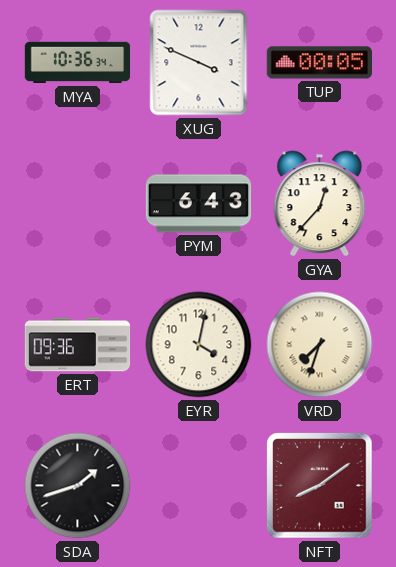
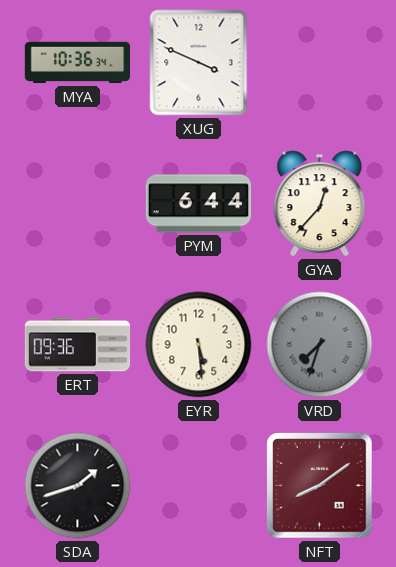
TUP: 00:05 -> none (319, 63)
PYM: 6:43 -> 6:44 (199, 204)
EYR: 4:02 -> 5:29 (199, 345)
VRD dial: cream -> grey (320, 345)
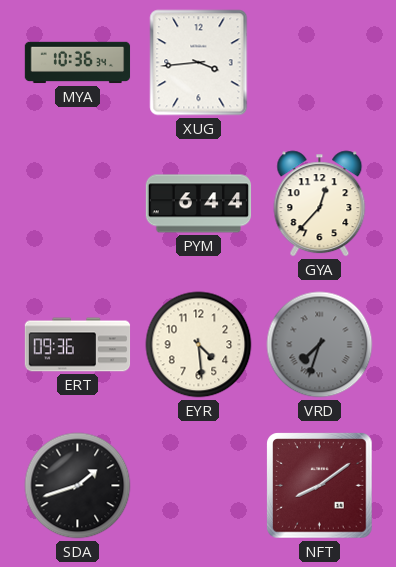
XUG: 3:49 -> 3:44 (199, 63)
EYR: 5:29 -> 4:29 (199, 345)
